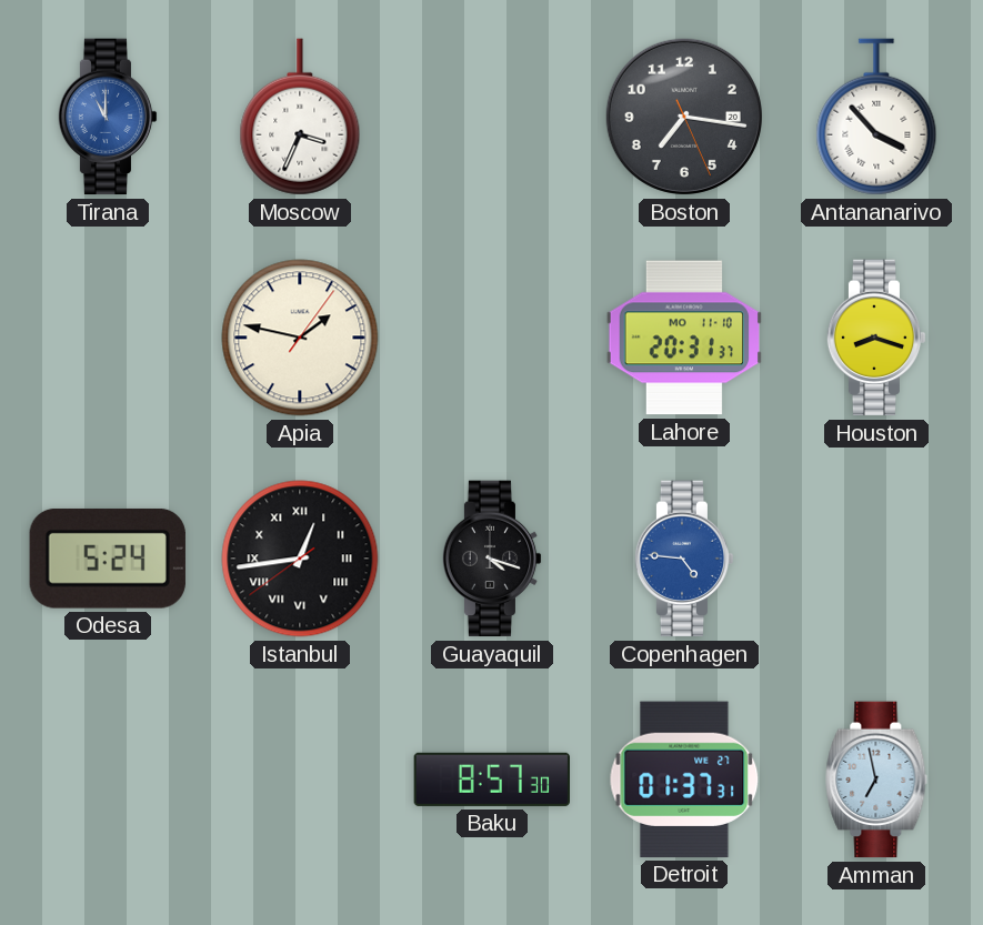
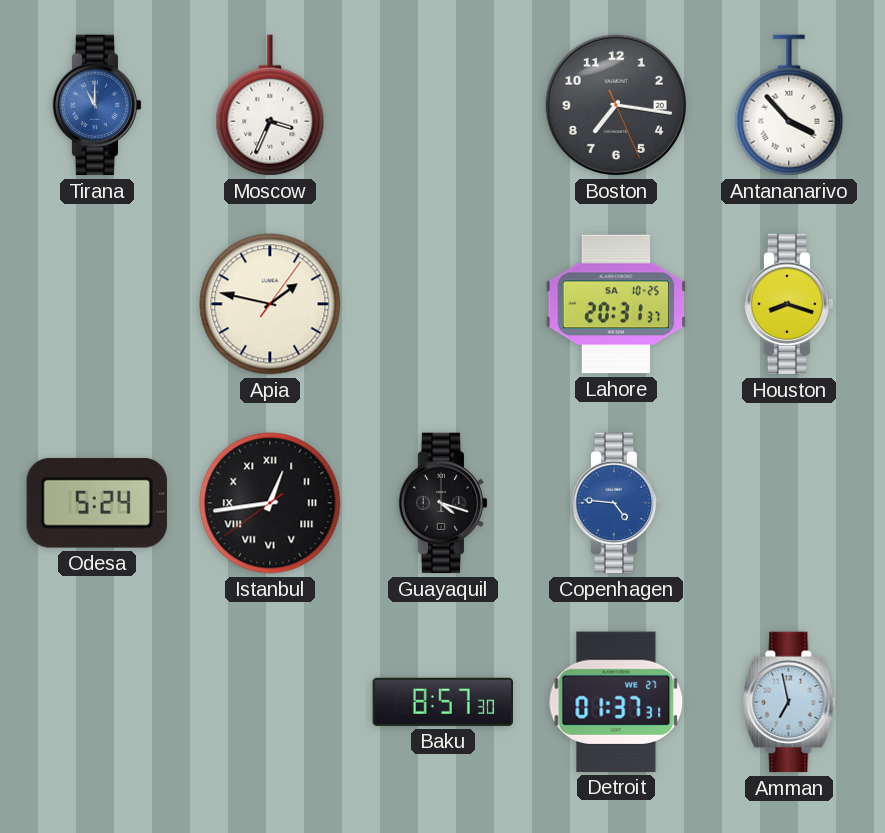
Lahore date: MO 11-10 -> SA 10-25 (615, 304)
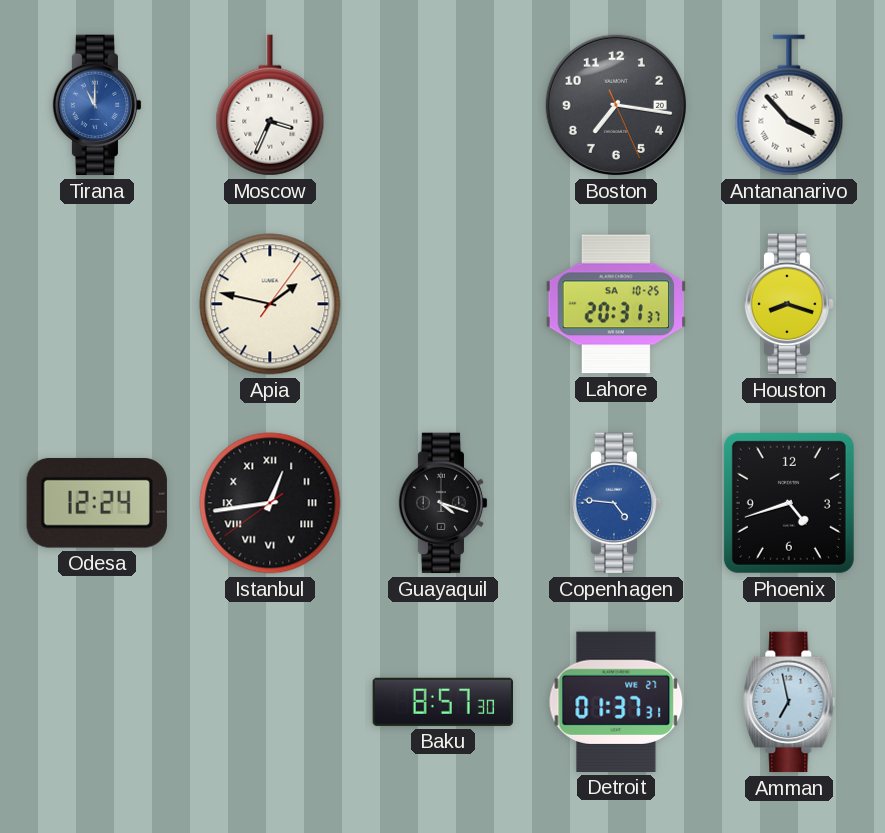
Odesa: 5:24 -> 12:24 (97, 503)
Phoenix: none -> 4:42 (789, 503)
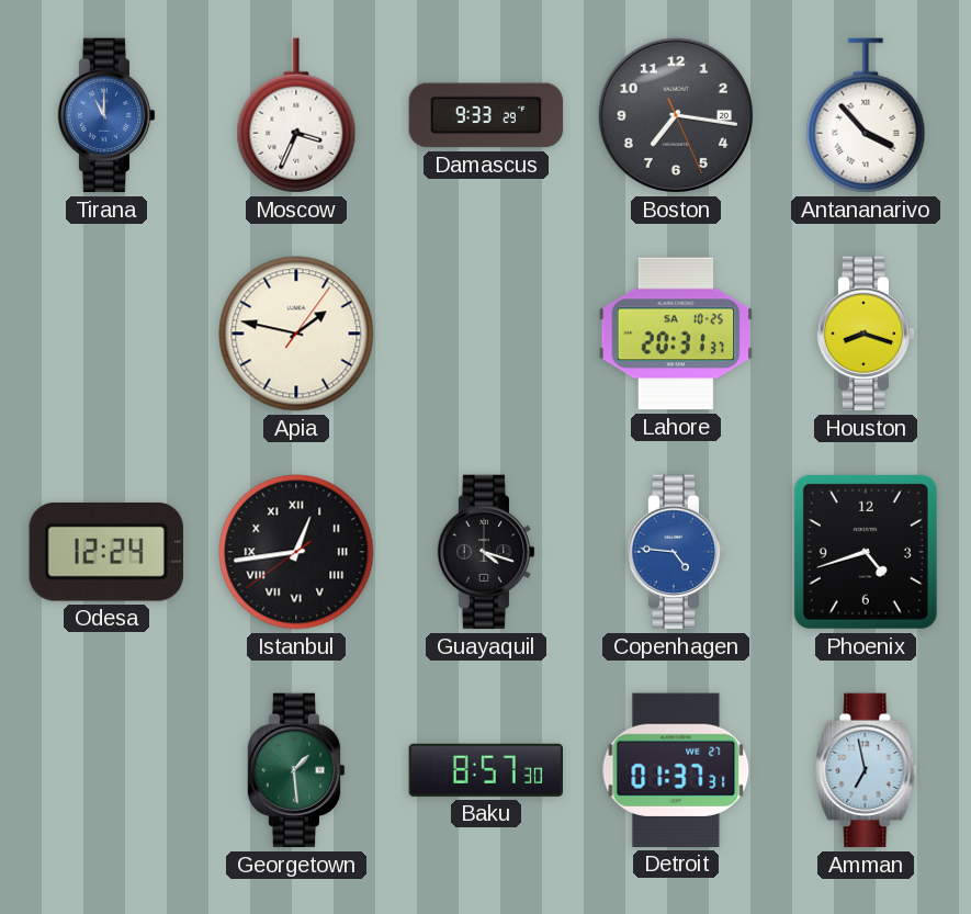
Damascus: none -> 9:33 (486, 115)
Georgetown: none -> 1:29 (296, 770)
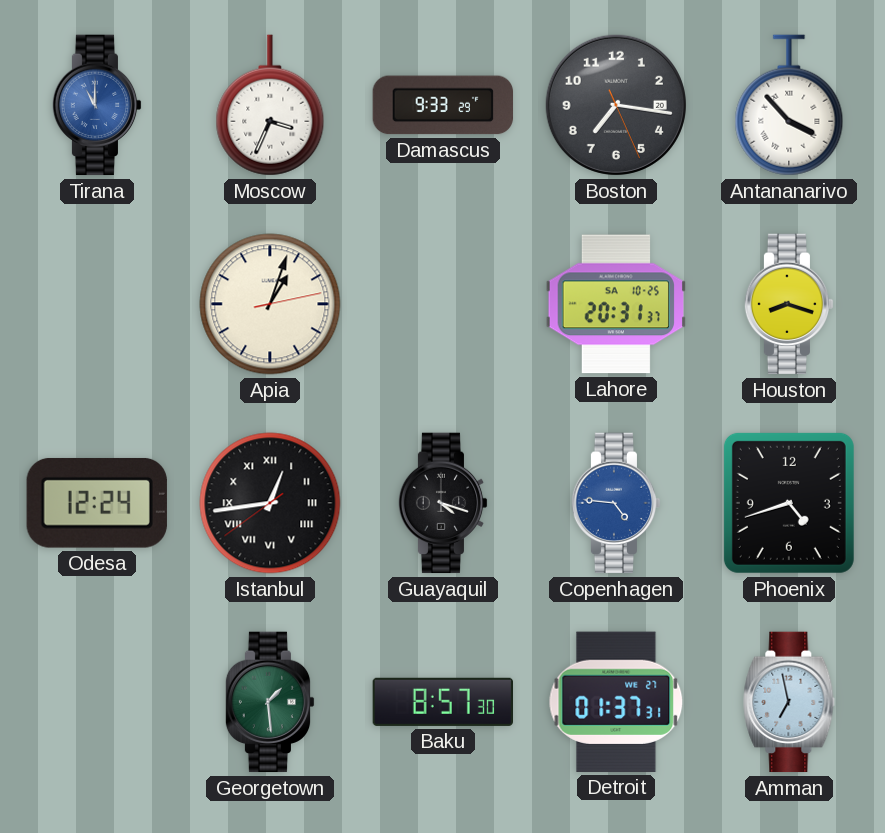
Apia: 1:47 -> 1:03 (270, 304)
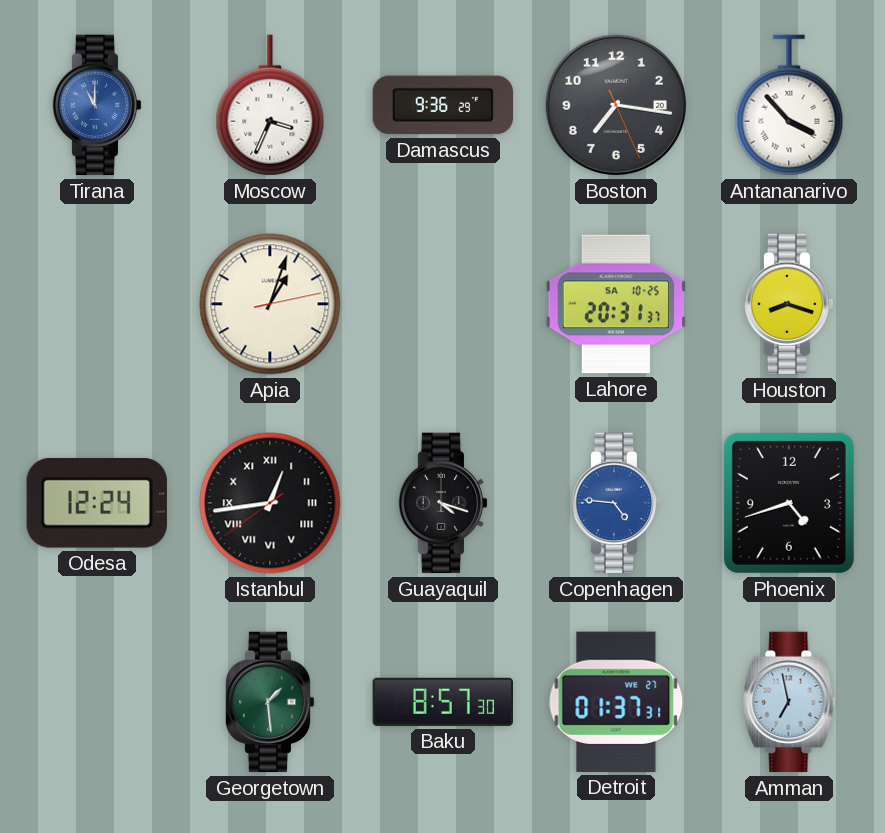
Damascus: 9:33 -> 9:36 (443, 105)
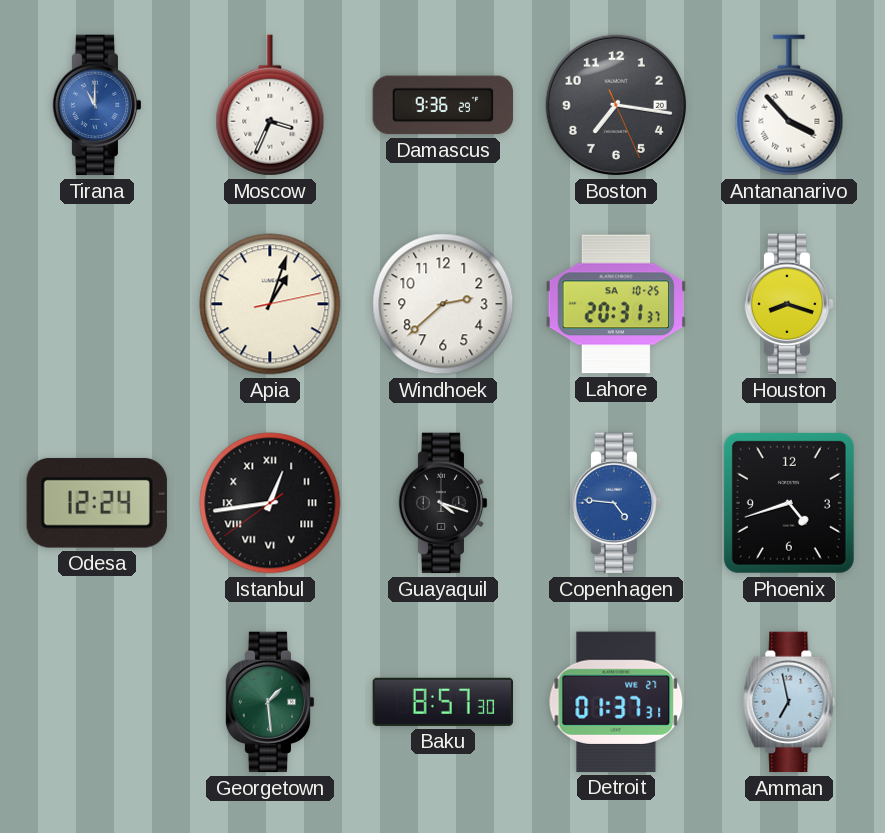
Windhoek: none -> 2:38 (443, 304)
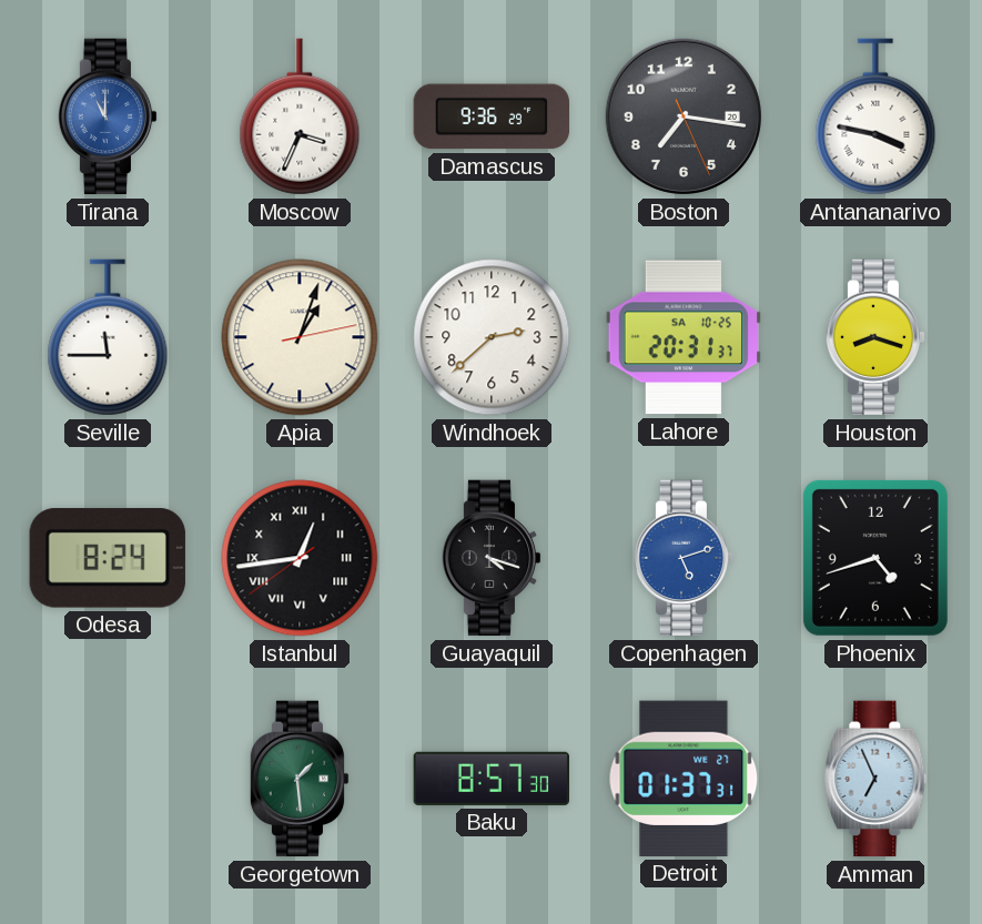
Antananarivo: 3:53 -> 3:47 (875, 116)
Seville: none -> 11:45 (108, 337)
Odesa: 12:24 -> 8:24 (108, 558)
Copenhagen: 4:46 -> 5:12 (684, 558)
Amman: 6:58 -> 6:56 (875, 779)
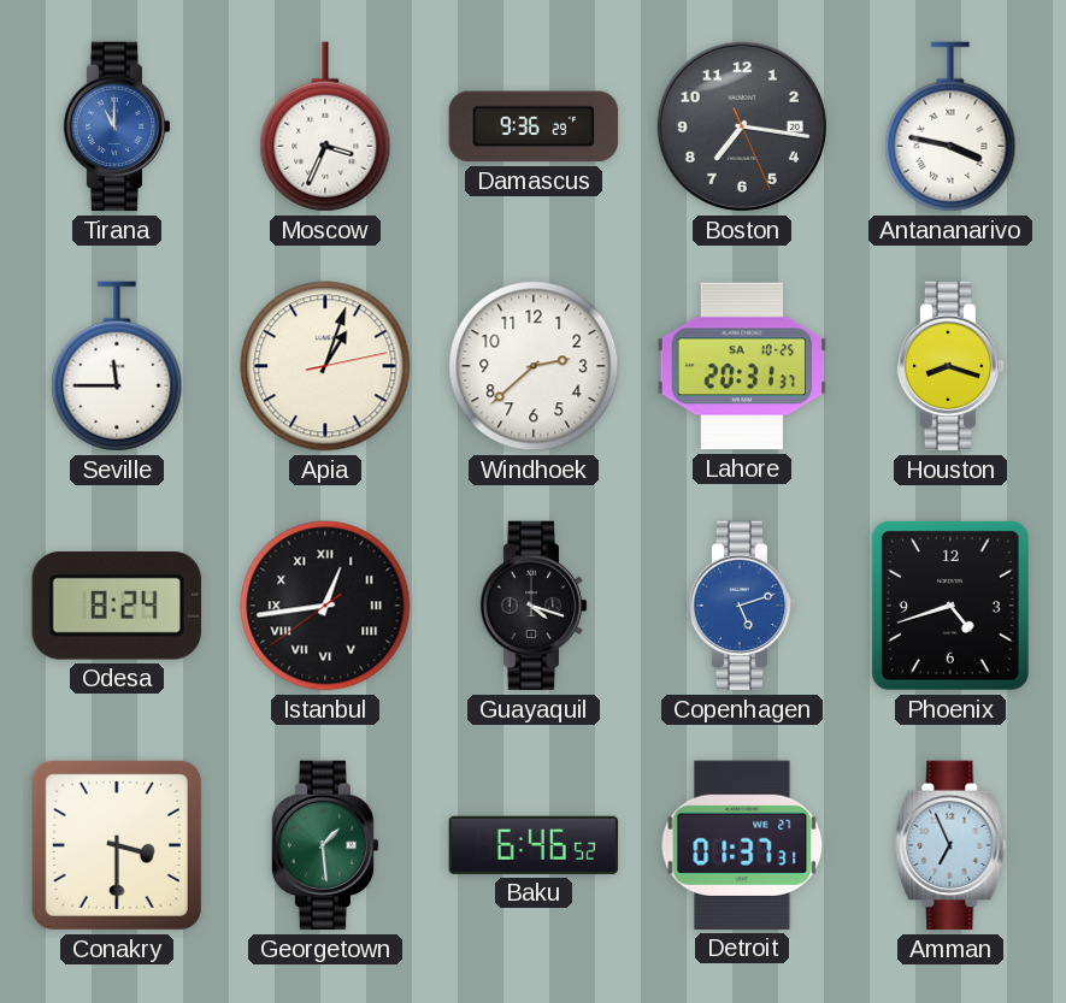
Conakry: none -> 3:30 (117, 845)
Baku: 8:57 -> 6:46 (532, 845)
